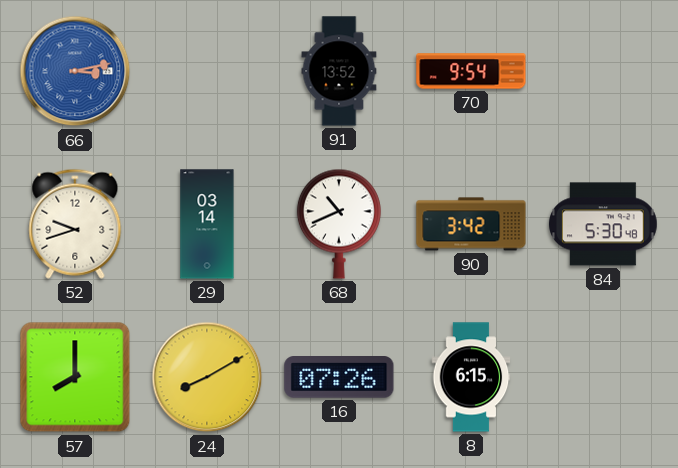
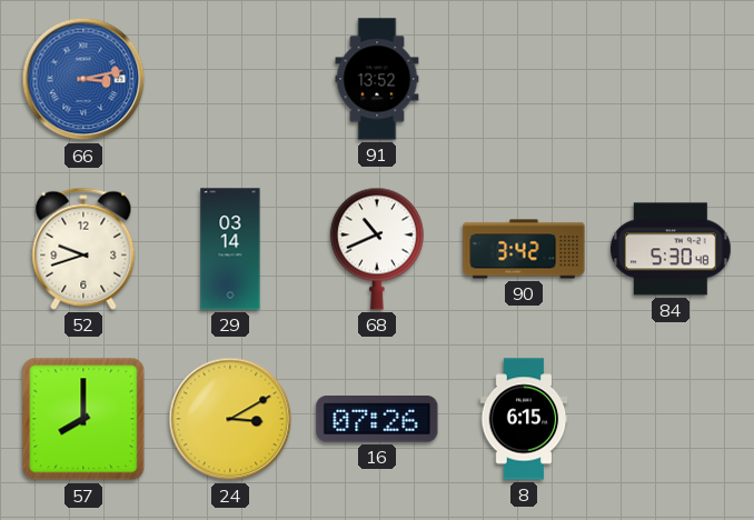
70: 9:54 -> none (471, 71)
24: 8:10 -> 3:10 (230, 419)
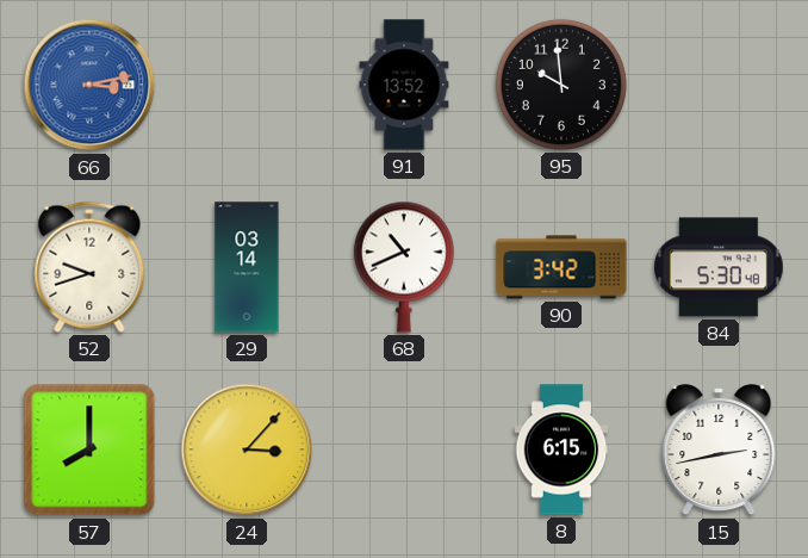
95: none -> 9:59 (561, 85)
24: 3:10 -> 3:07 (247, 449)
16: 07:26 -> none (377, 420)
15: none -> 2:43 (719, 451)
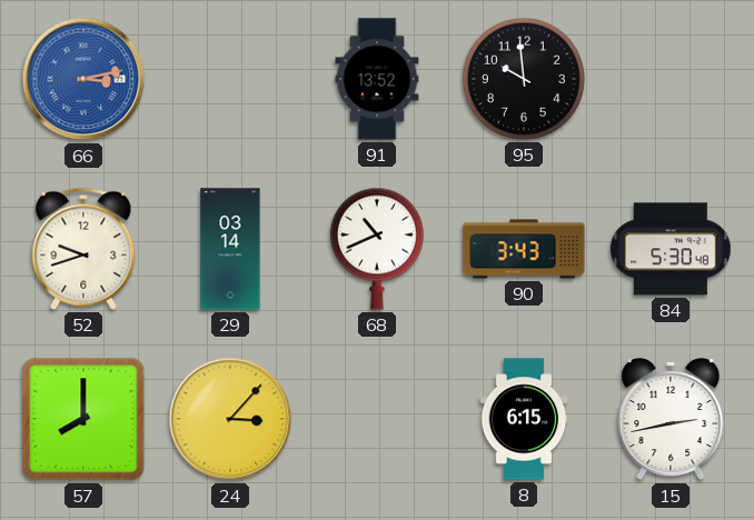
90: 3:42 -> 3:43 (524, 249)
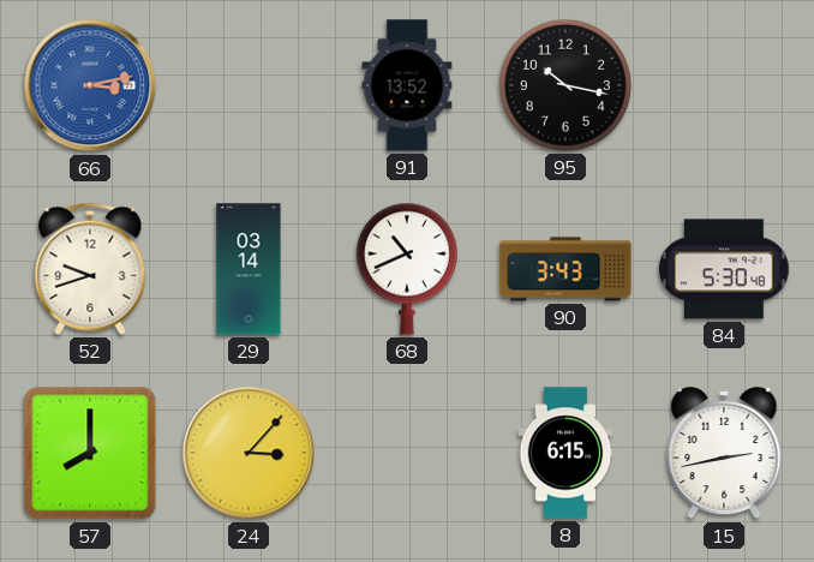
95: 9:59 -> 10:17 (565, 85)
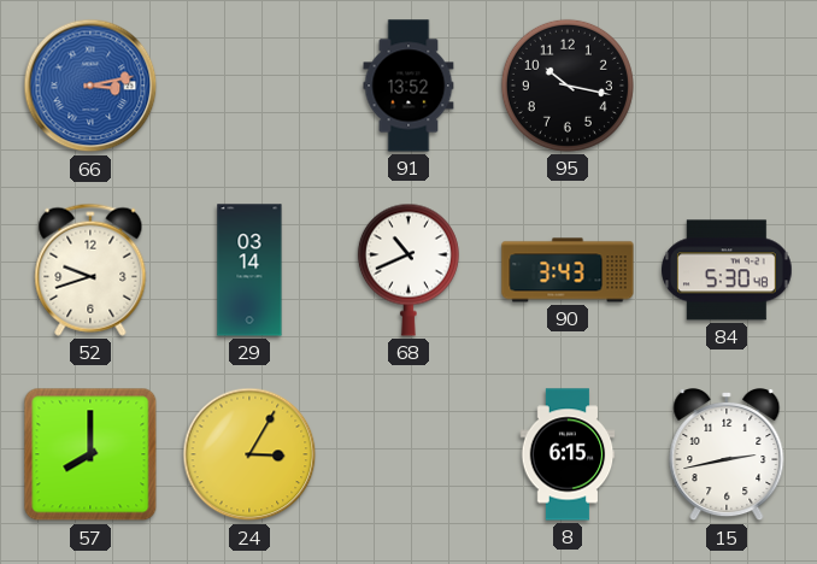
24: 3:07 -> 3:05 (249, 454)
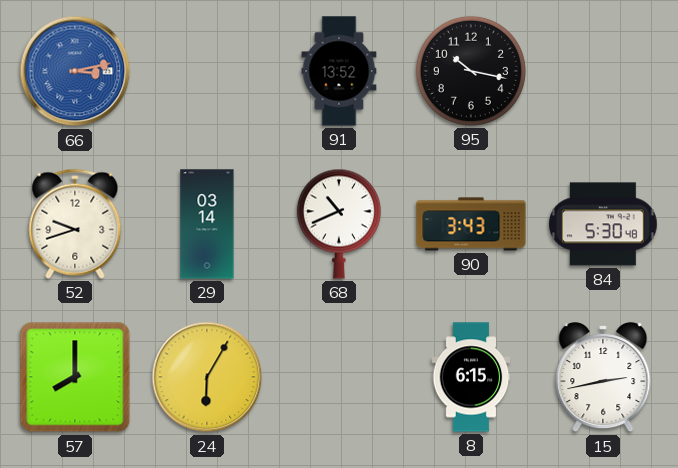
24: 3:05 -> 6:05 (207, 377)
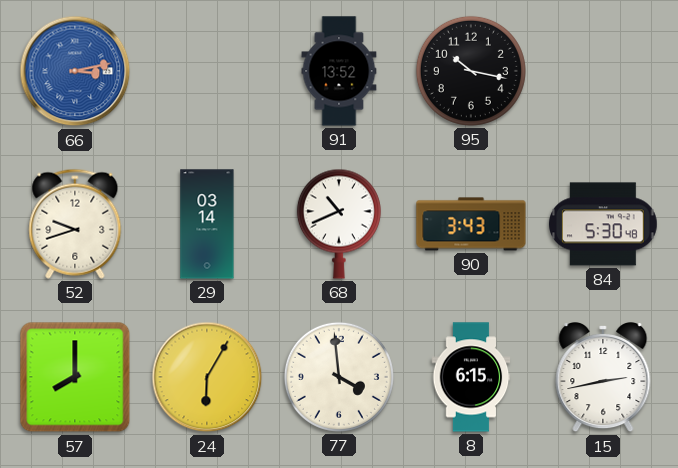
77: none -> 3:59 (339, 377)
